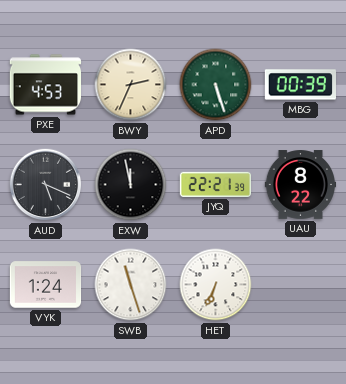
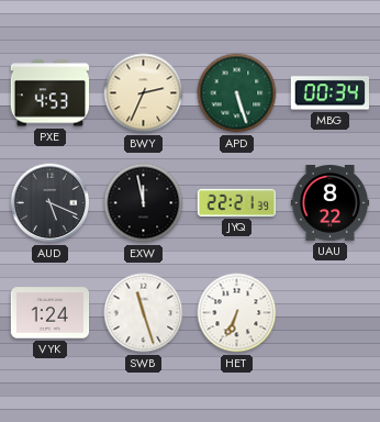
MBG: 00:39 -> 00:34 (329, 93)
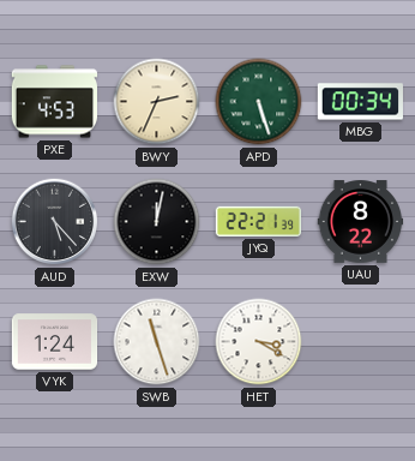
AUD: 5:19 -> 5:23 (55, 222)
EXW: 11:58 -> 12:02 (157, 222)
HET: 6:34 -> 3:20 (259, 342)
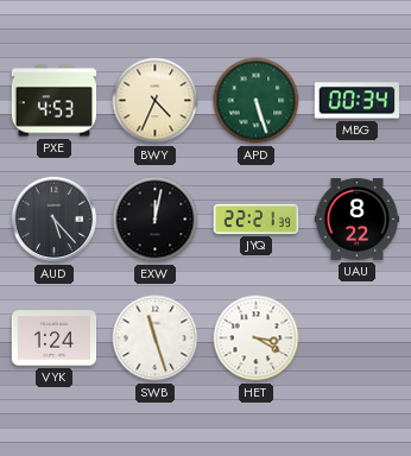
BWY: 2:34 -> 4:34 (156, 101)
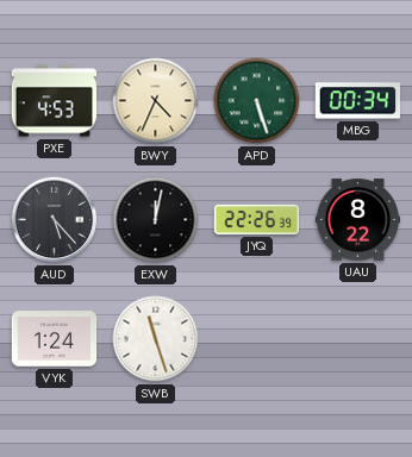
JYQ: 22:21 -> 22:26 (257, 219)
HET: 3:20 -> none (257, 338)
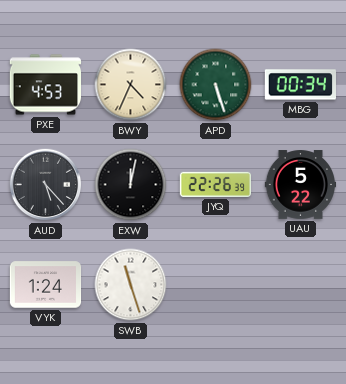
UAU: 8:22 -> 5:22 (301, 185)
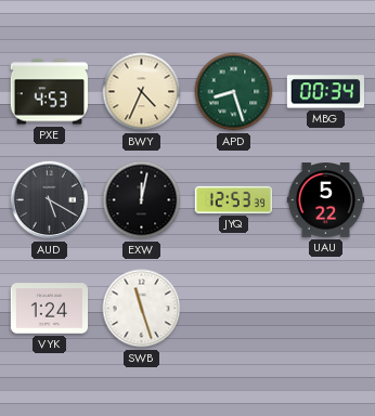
APD: 5:27 -> 8:27 (234, 92)
AUD: 5:23 -> 5:20 (50, 200)
JYQ: 22:26 -> 12:53 (234, 199)
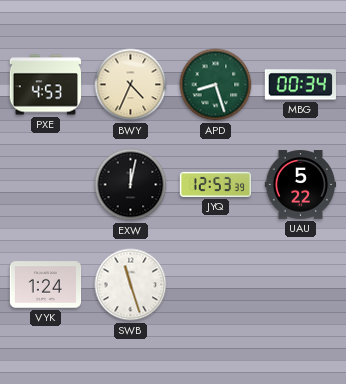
AUD: 5:20 -> none (50, 200)
